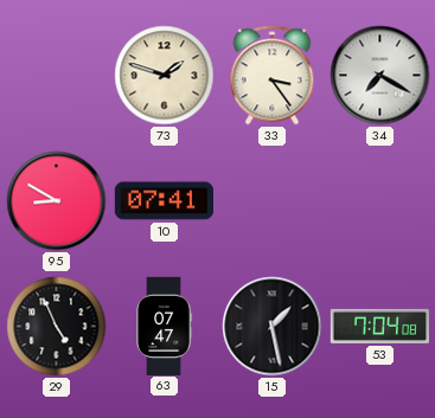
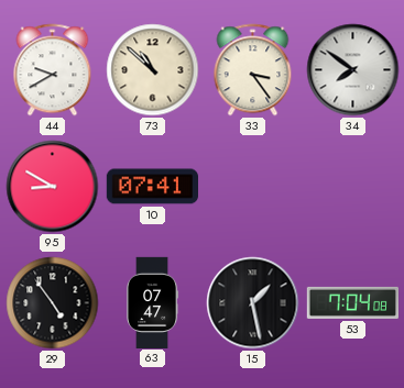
44: none -> 9:40 (53, 70)
73: 1:48 -> 10:52 (153, 70)
34: 7:20 -> 7:51 (353, 70)
29: 4:56 -> 4:54 (53, 303)
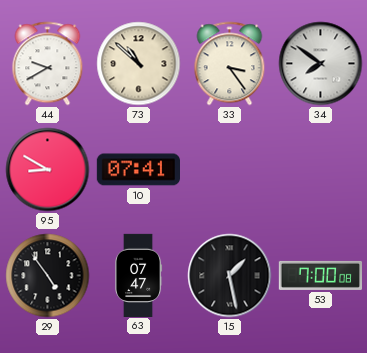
53: 7:04 -> 7:00 (320, 275)
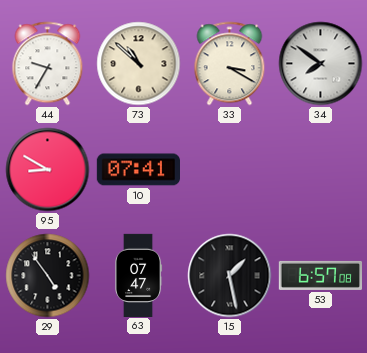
44: 9:40 -> 9:35 (48, 64)
33: 3:24 -> 3:20 (230, 64)
53: 7:00 -> 6:57 (320, 275)
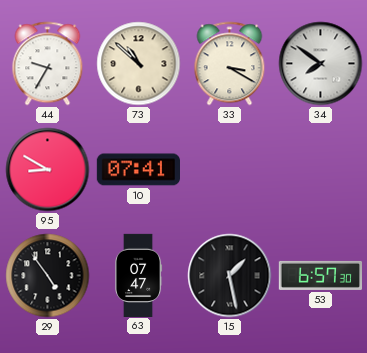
53: 6:57:08 -> 6:57:30 (320, 275)
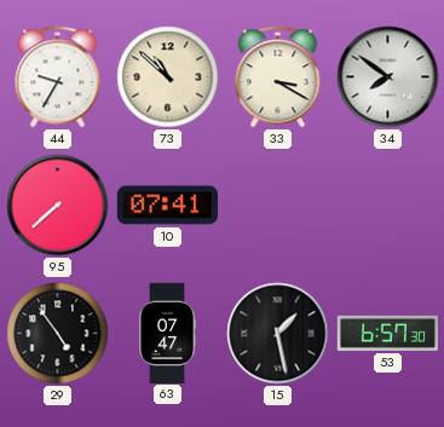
95: 8:50 -> 7:38 (58, 206)
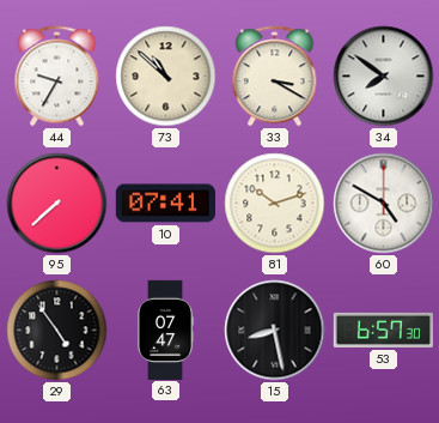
81: none -> 10:12 (275, 204)
60: none -> 4:50 (384, 204)
15: 1:28 -> 8:28 (275, 331)
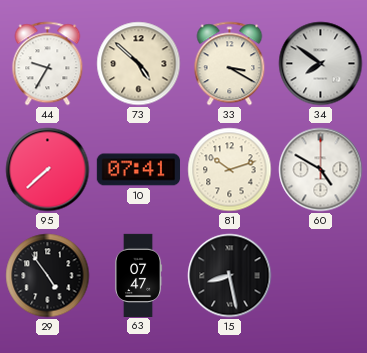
73: 10:52 -> 4:52 (139, 64)
53: 6:57 -> none (383, 330)
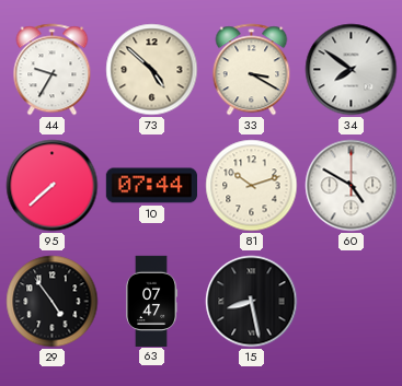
10: 07:41 -> 07:44 (151, 186)
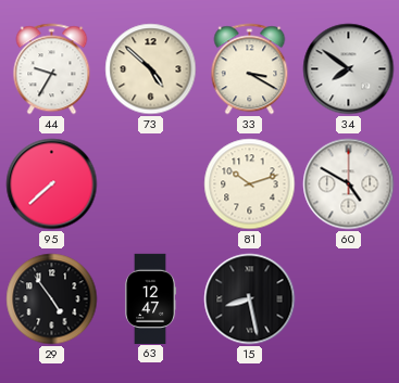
10: 07:44 -> none (151, 186)
63: 07:47 -> 12:47 (151, 298)
